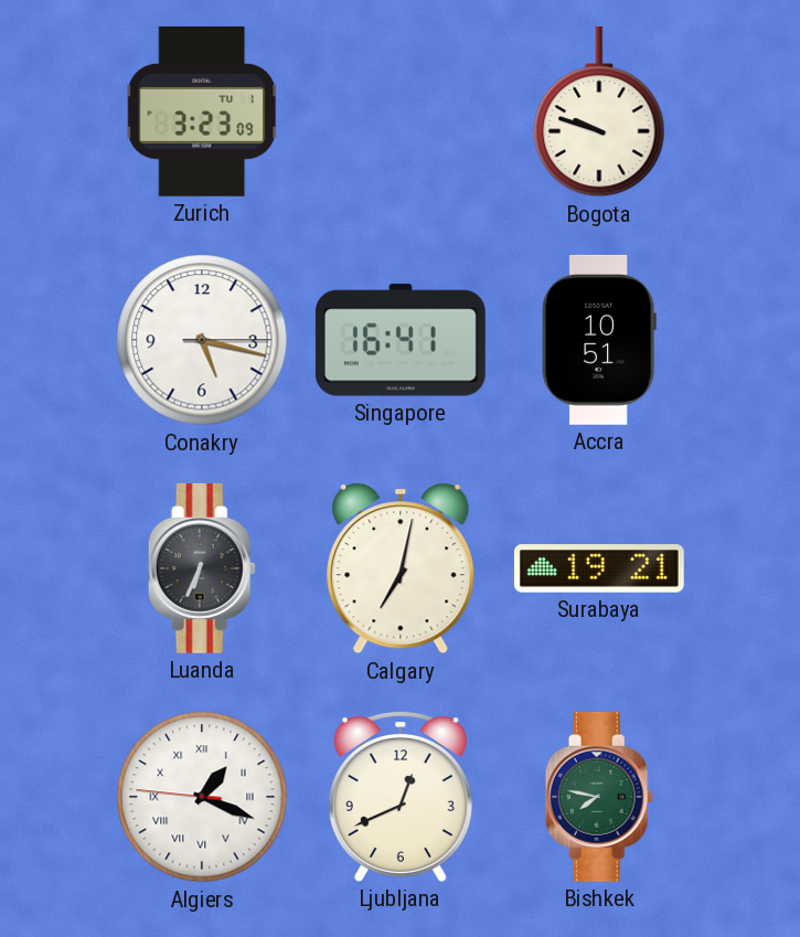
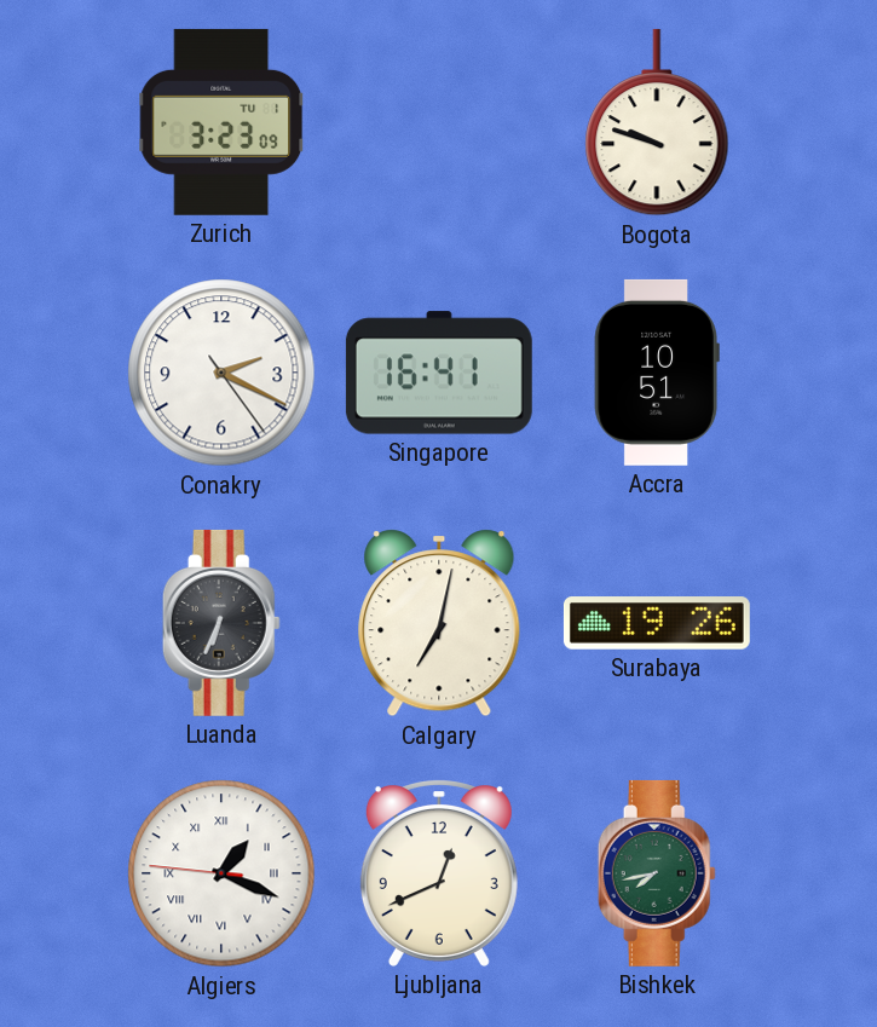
Conakry: 5:17 -> 2:19 (221, 373)
Surabaya: 19:21 -> 19:26 (657, 623)
Bishkek: 7:47 -> 7:43 (657, 873)
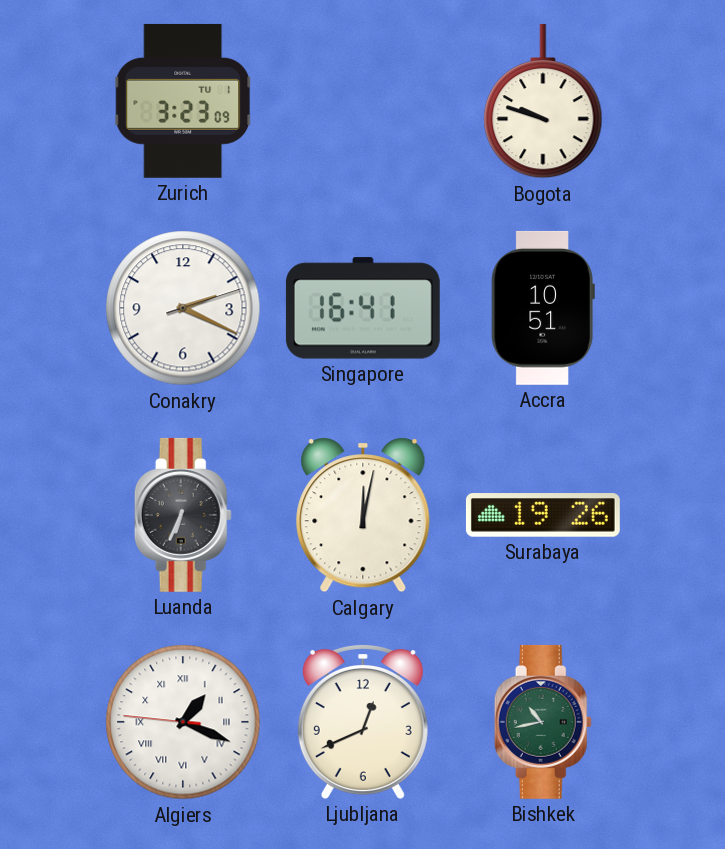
Conakry: 2:19:24 -> 2:19:12 (183, 308)
Calgary: 7:02 -> 12:02 (363, 515)
Bishkek: 7:43 -> 10:43 (543, 722)
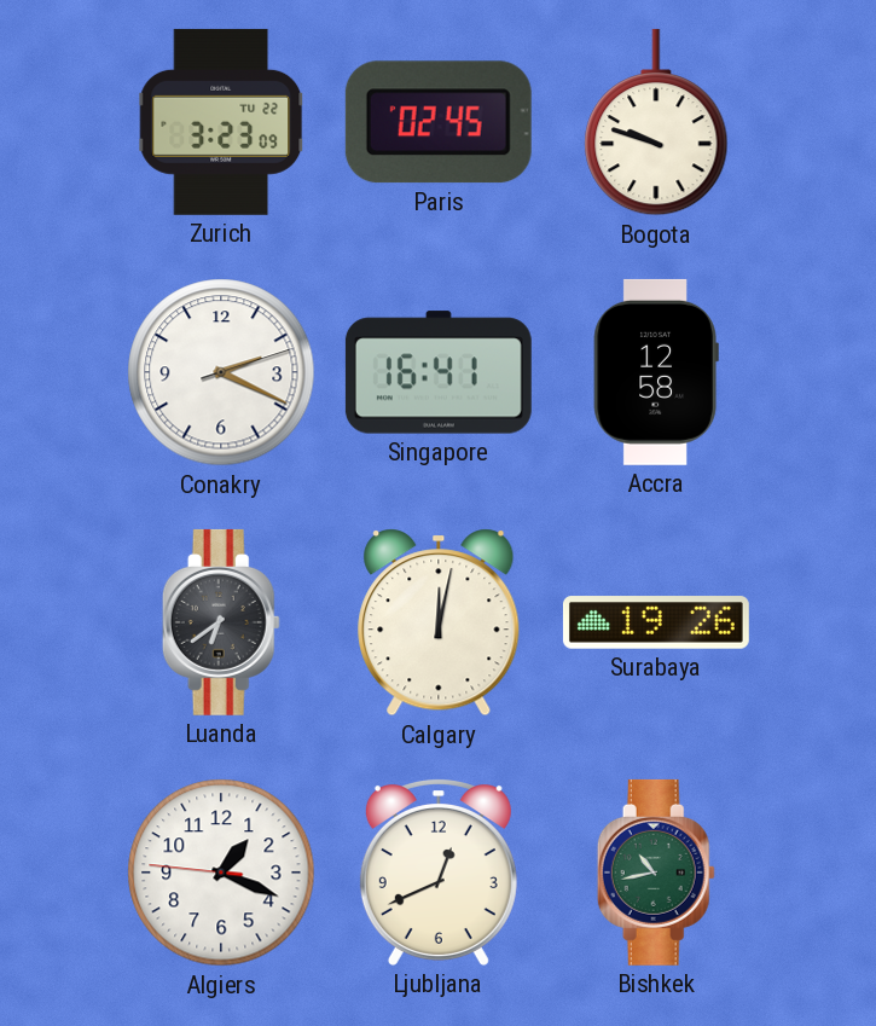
Zurich date: TU 1 -> TU 22 (222, 122)
Paris: none -> 02:45 (439, 122)
Accra: 10:51 -> 12:58 (656, 372)
Luanda: 6:34 -> 6:39 (221, 622)
Algiers numerals: Roman -> Arabic (221, 873)
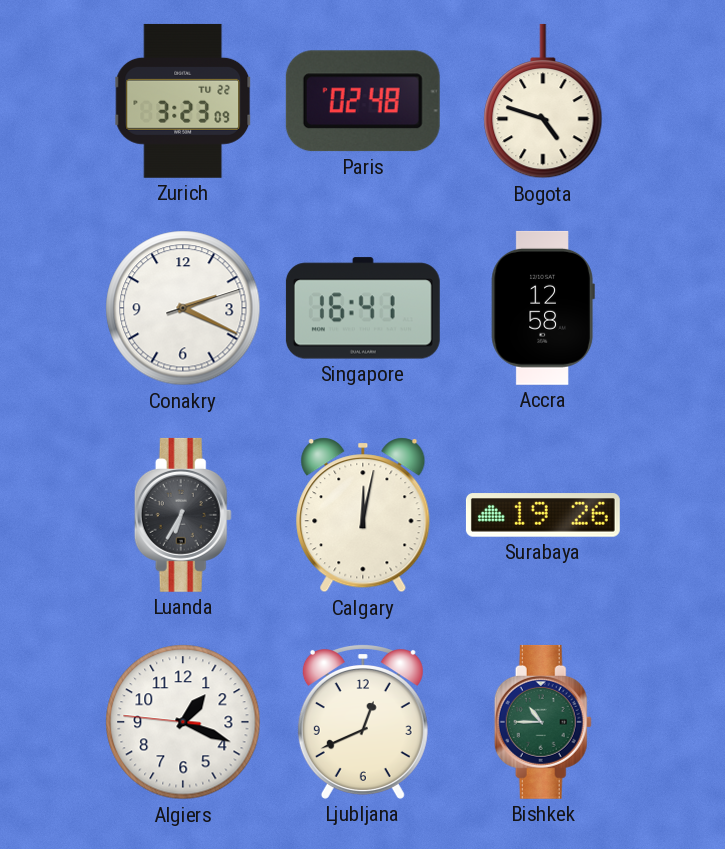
Paris: 02:45 -> 02:48 (363, 101)
Bogota: 9:48 -> 4:48 (543, 101)
Luanda: 6:39 -> 6:35 (183, 515)
Bishkek: 10:43 -> 10:45 (543, 722)
